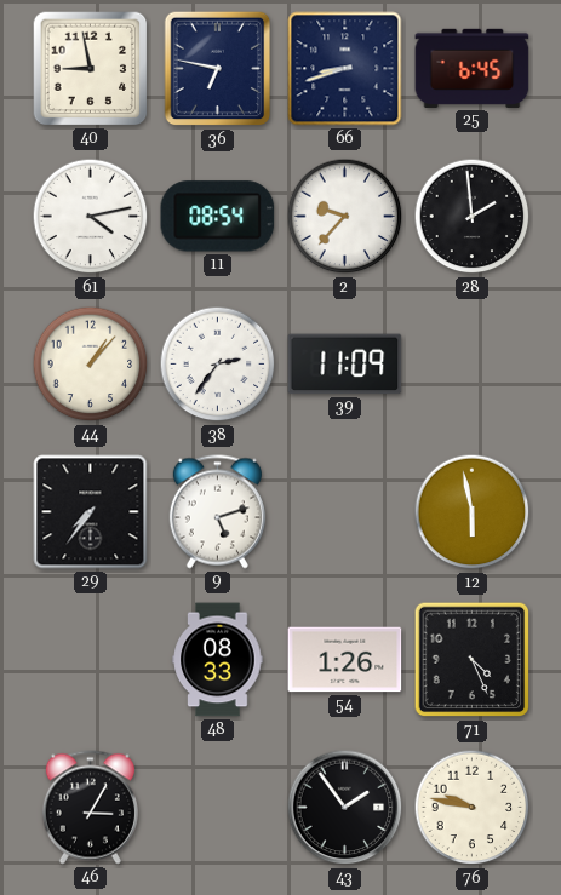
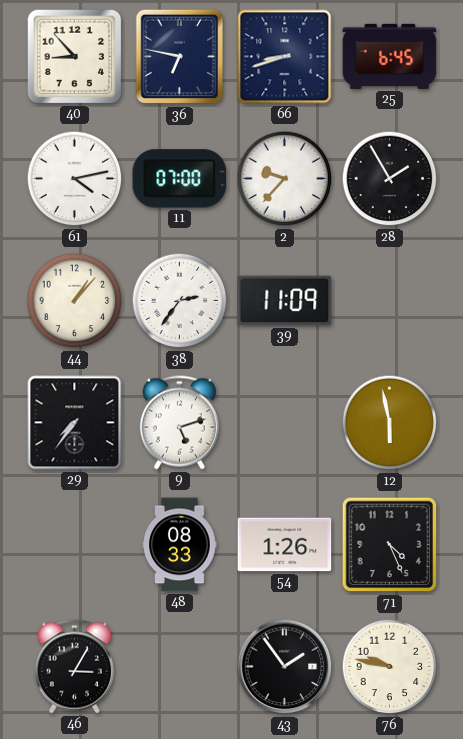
40: 8:58 -> 8:53 (75, 57)
11: 08:54 -> 07:00 (180, 179)
28: 1:59 -> 1:55 (390, 179)
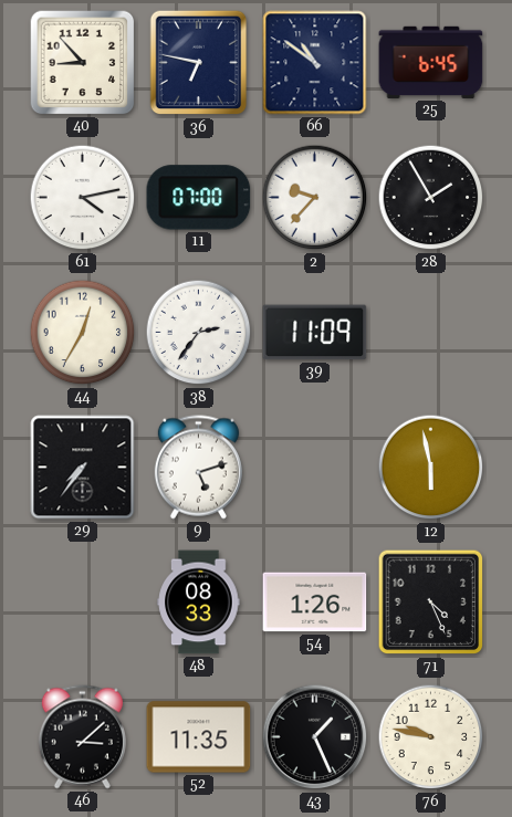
66: 8:42 -> 10:51 (315, 63)
44: 1:07 -> 12:35 (83, 333)
46: 3:05 -> 3:08 (82, 737)
52: none -> 11:35 (199, 737)
43: 1:54 -> 1:26 (315, 737)
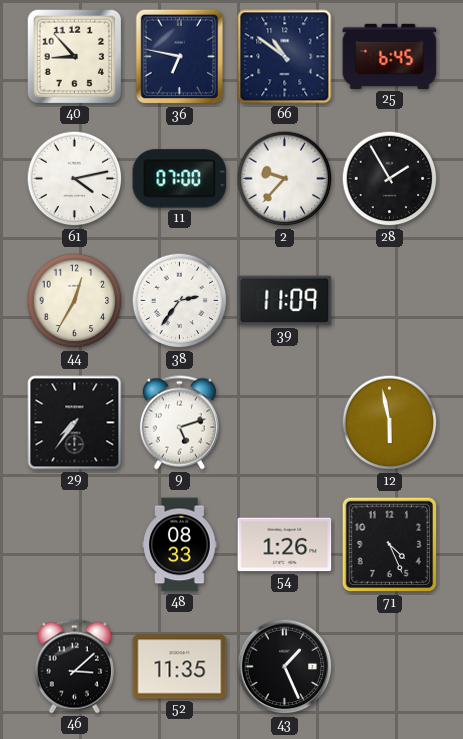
76: 9:47 -> none (431, 737)
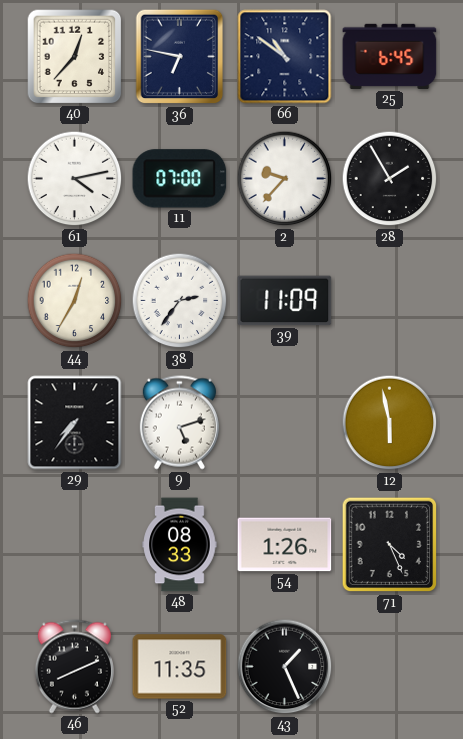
40: 8:53 -> 12:37 (75, 57)
46: 3:08 -> 8:11 (74, 667)
